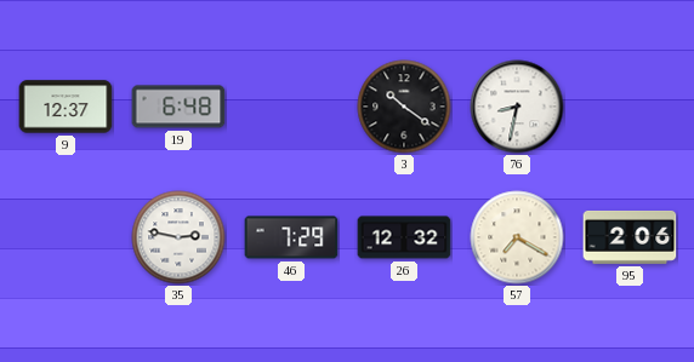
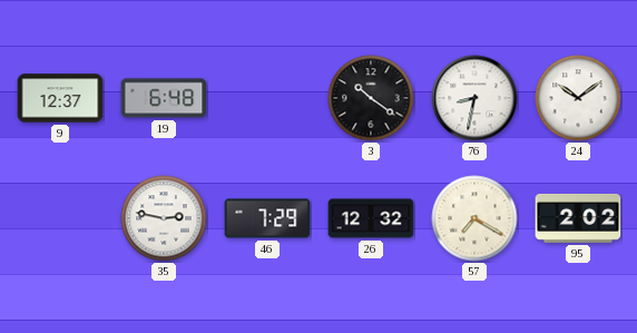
24: none -> 10:09 (578, 98)
95: 2:06 -> 2:02 (578, 218)
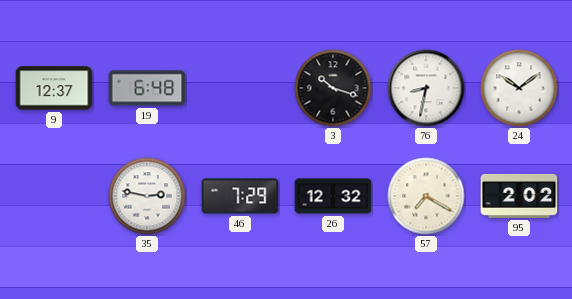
3: 10:21 -> 10:18 (333, 88)
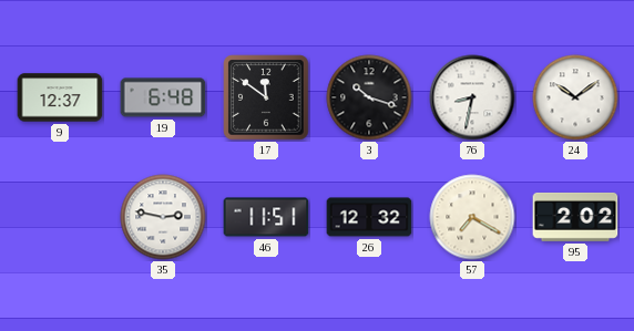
17: none -> 11:51 (266, 97)
46: 7:29 -> 11:51 (266, 217)
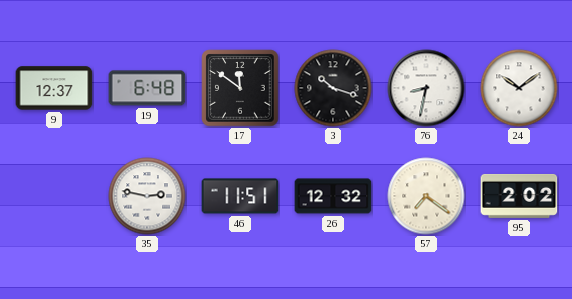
57: 7:20 -> 7:21 (426, 196)
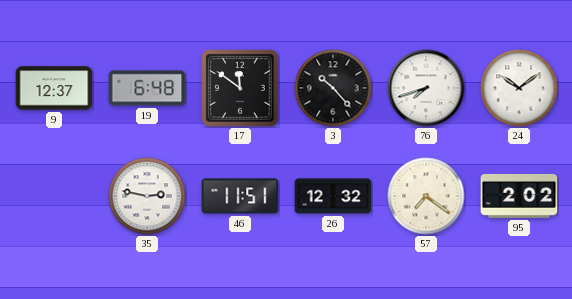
3: 10:18 -> 10:23 (333, 88)
76: 8:32 -> 7:42 (426, 88)
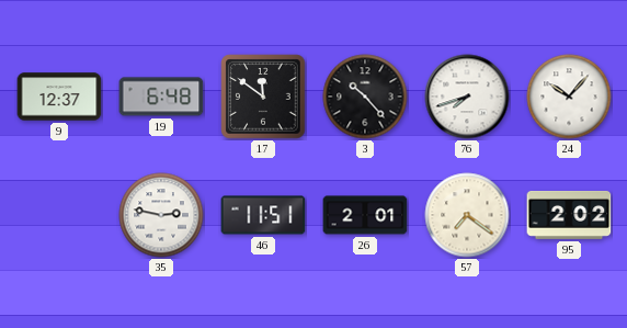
24: 10:09 -> 10:07 (569, 97)
26: 12:32 -> 2:01 (365, 215)
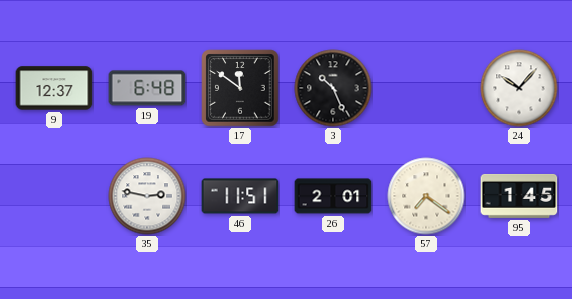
3: 10:23 -> 10:26 (333, 88)
76: 7:42 -> none (467, 97)
95: 2:02 -> 1:45 (519, 196)
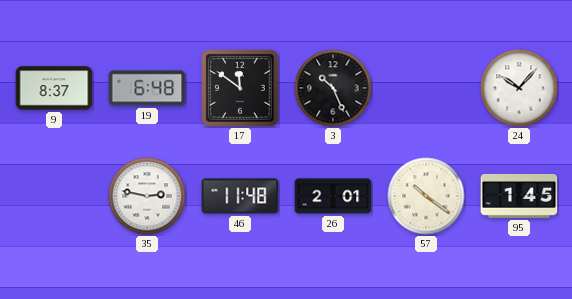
9: 12:37 -> 8:37 (54, 88)
46: 11:51 -> 11:48 (240, 196)
57: 7:21 -> 10:21 (426, 196)
